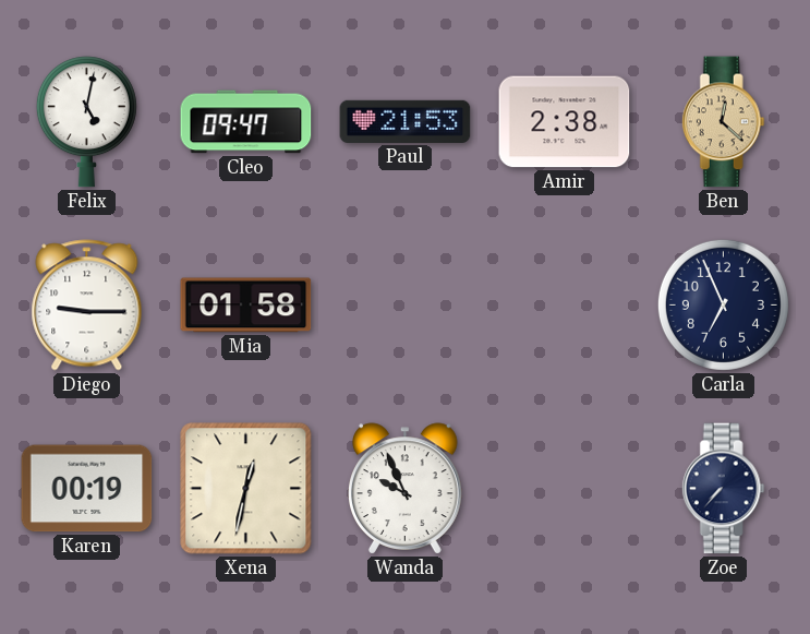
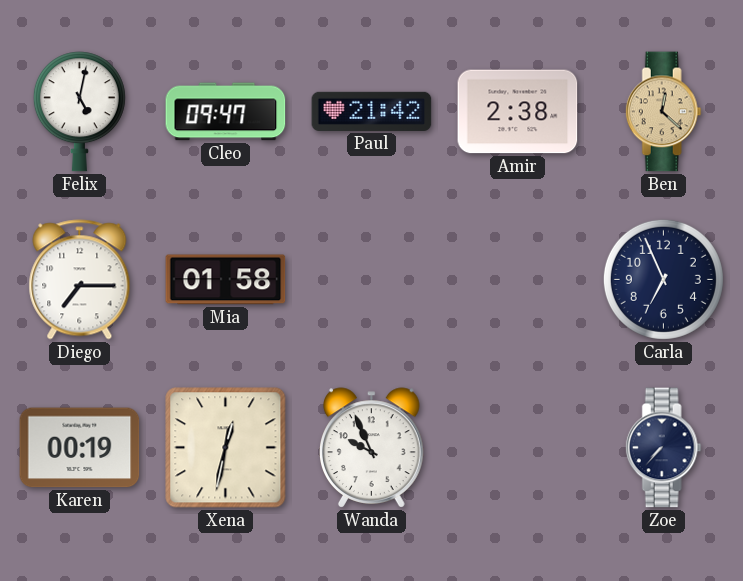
Paul: 21:53 -> 21:42 (372, 111)
Diego: 9:15 -> 7:15 (80, 280)
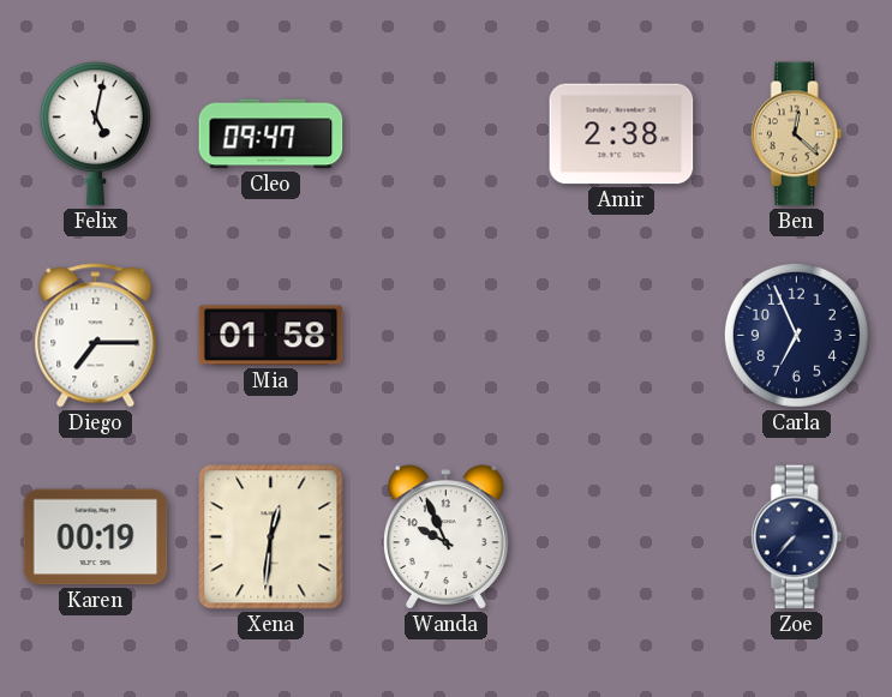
Paul: 21:42 -> none (372, 111)
Xena: 12:32 -> 12:31 (271, 537)
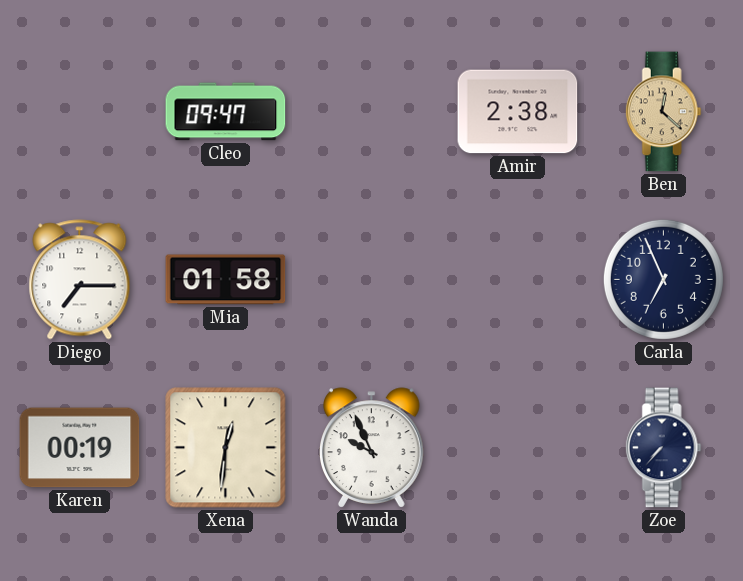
Felix: 5:02 -> none (95, 134)
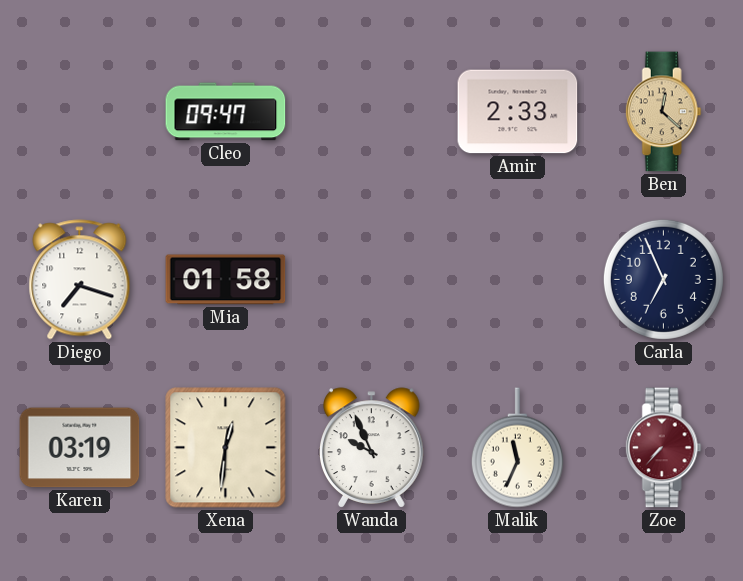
Amir: 2:38 -> 2:33 (518, 112)
Diego: 7:15 -> 7:18 (80, 280)
Karen: 00:19 -> 03:19 (80, 448)
Malik: none -> 11:34 (517, 448)
Zoe dial: navy -> burgundy (663, 448)
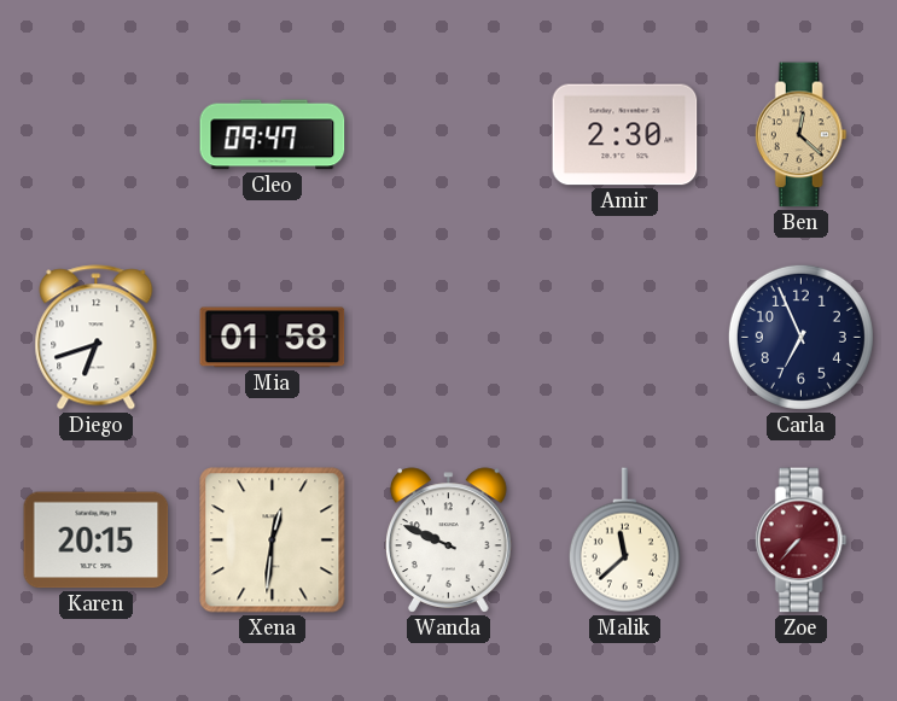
Amir: 2:33 -> 2:30 (625, 135)
Diego: 7:18 -> 6:42 (97, 338)
Karen: 03:19 -> 20:15 (97, 541)
Wanda: 9:56 -> 9:49 (449, 541)
Malik: 11:34 -> 11:38 (624, 541)
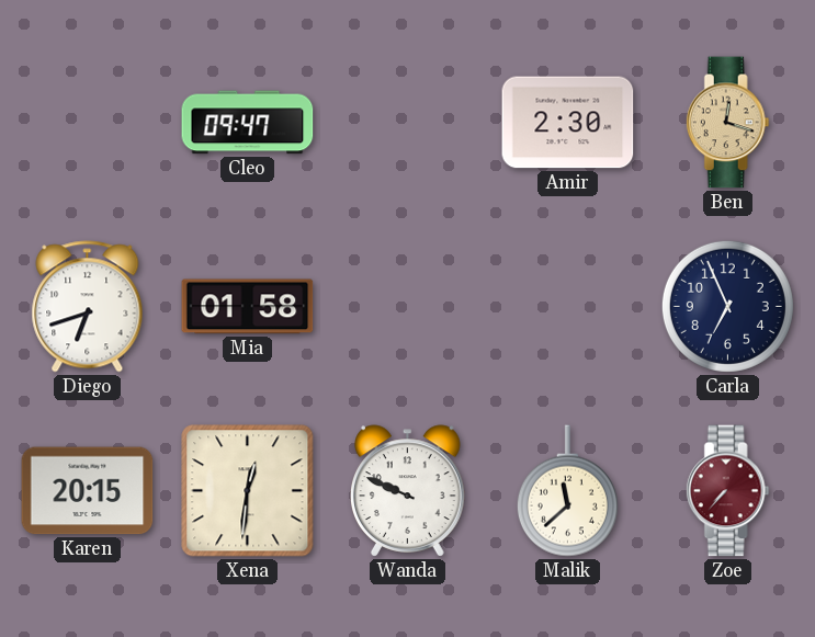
Ben: 12:22 -> 12:18 (727, 123)
